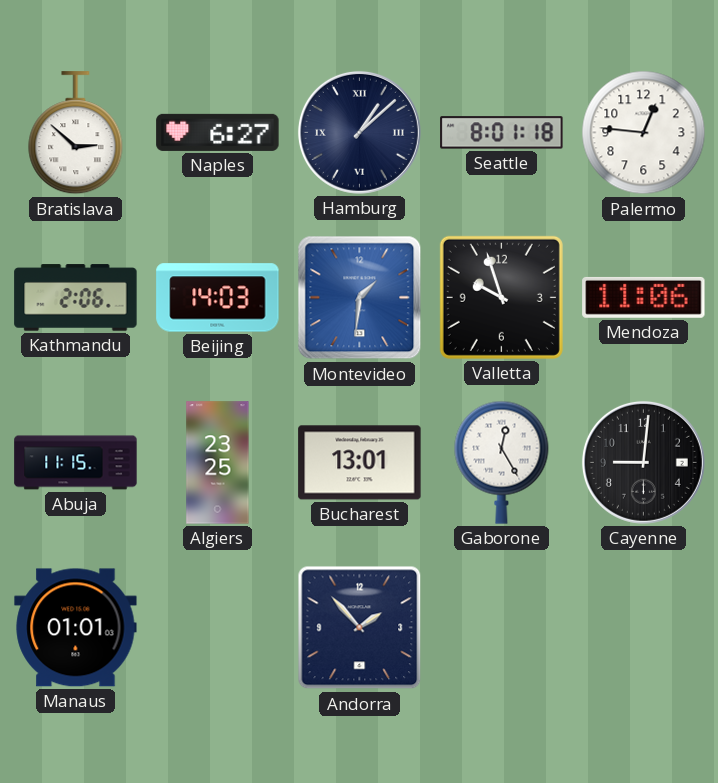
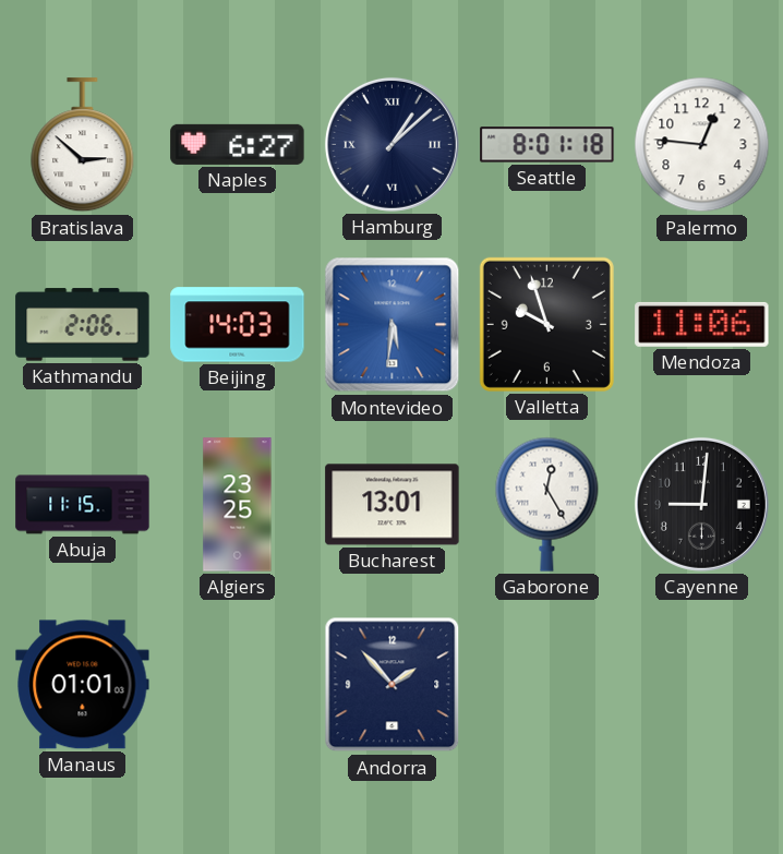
Montevideo: 1:31 -> 5:31 (393, 325)
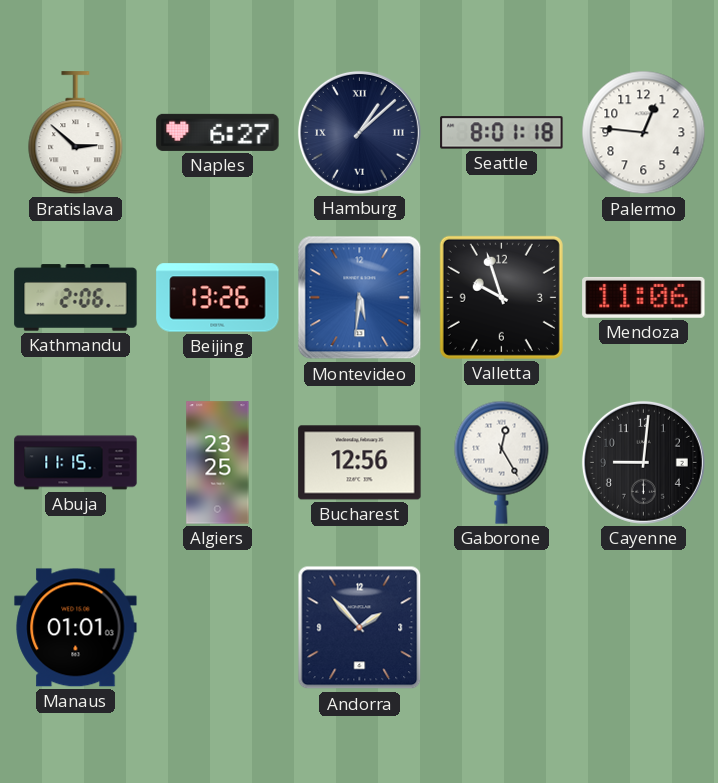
Beijing: 14:03 -> 13:26 (218, 298)
Bucharest: 13:01 -> 12:56 (360, 463)
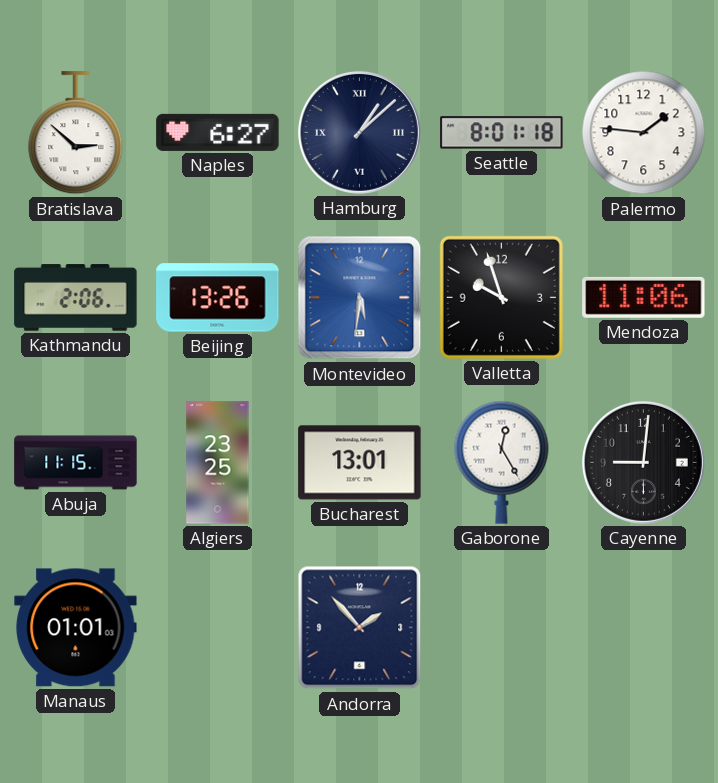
Palermo: 12:46 -> 1:46 (644, 133)
Bucharest: 12:56 -> 13:01 (360, 463)
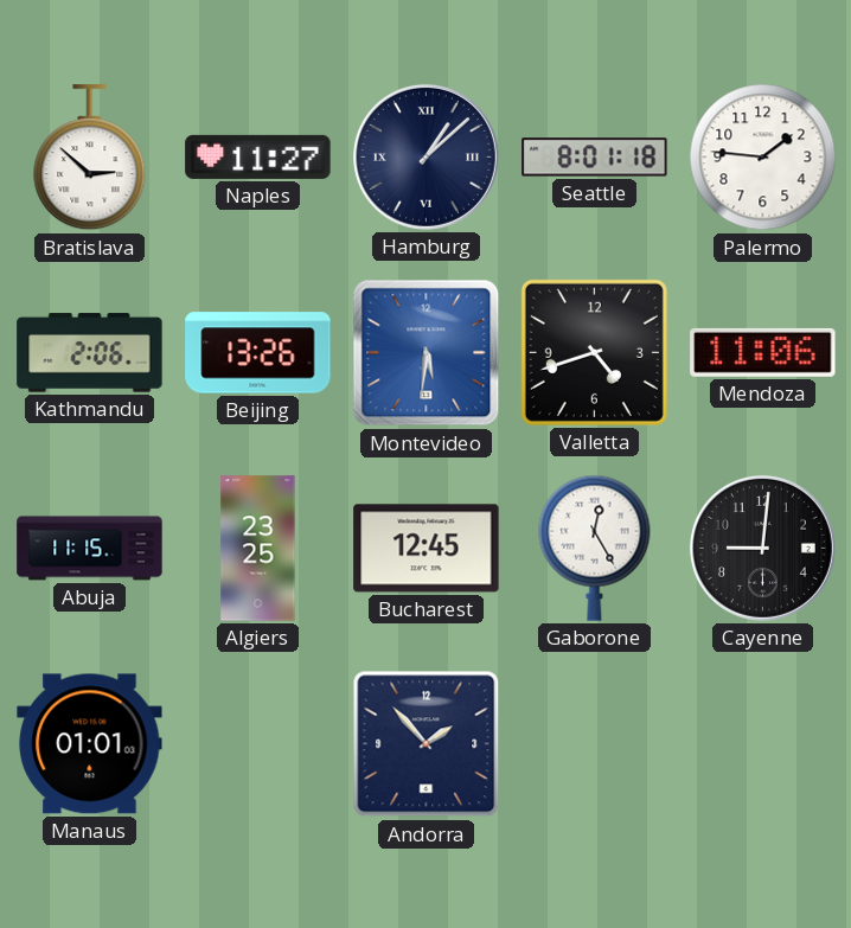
Naples: 6:27 -> 11:27 (258, 156)
Valletta: 9:57 -> 4:42 (594, 352)
Bucharest: 13:01 -> 12:45 (427, 549)
